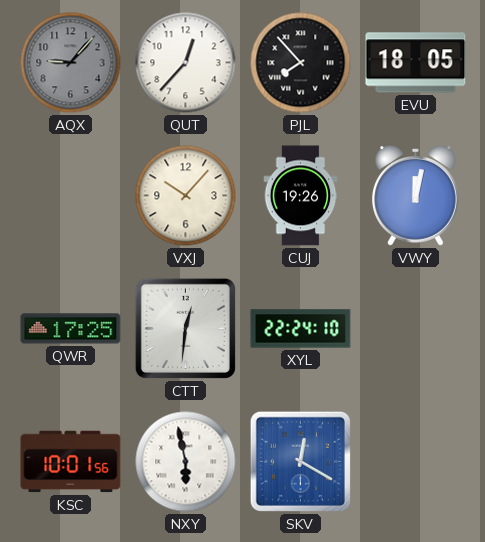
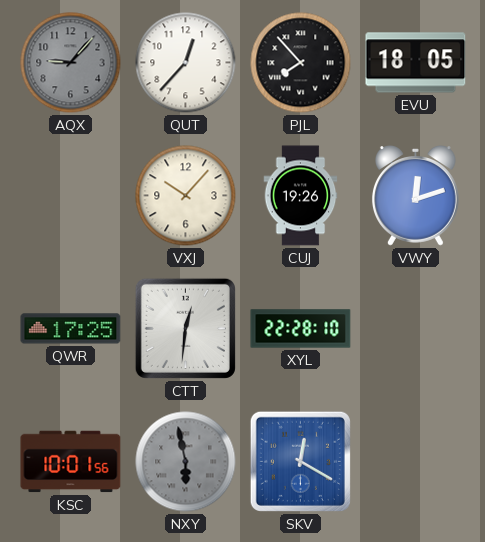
VWY: 12:02 -> 12:12 (415, 196)
XYL: 22:24 -> 22:28 (301, 329)
NXY dial: white -> grey (186, 462)
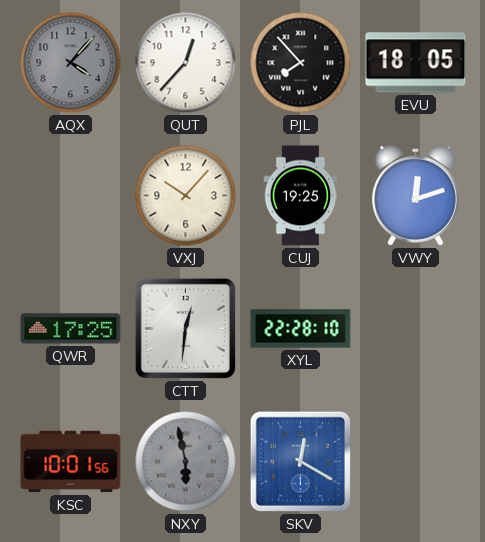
AQX: 9:07 -> 4:07 (71, 63)
CUJ: 19:26 -> 19:25 (301, 196)
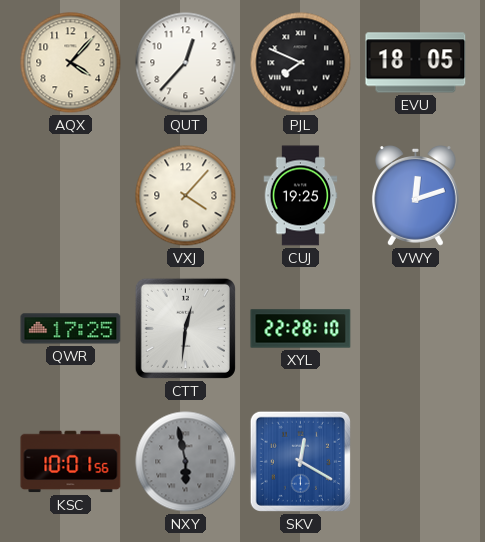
AQX dial: grey -> cream (71, 63)
PJL: 7:53 -> 7:49 (301, 63)
VXJ: 10:07 -> 4:07 (186, 196)
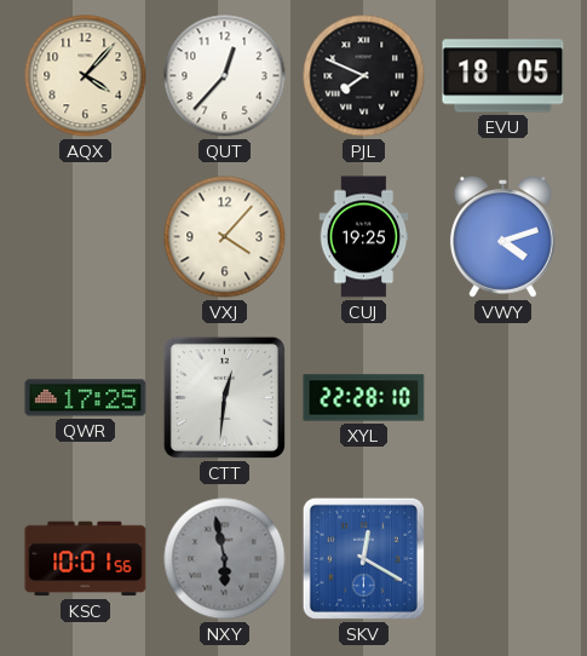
VWY: 12:12 -> 4:12 (502, 237)
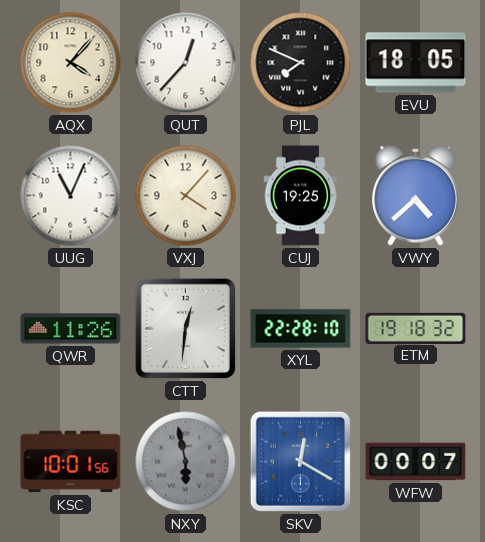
UUG: none -> 11:04 (71, 196)
VWY: 4:12 -> 4:38 (415, 196)
QWR: 17:25 -> 11:26 (71, 329)
ETM: none -> 19:18 (416, 328)
WFW: none -> 00:07 (416, 462)
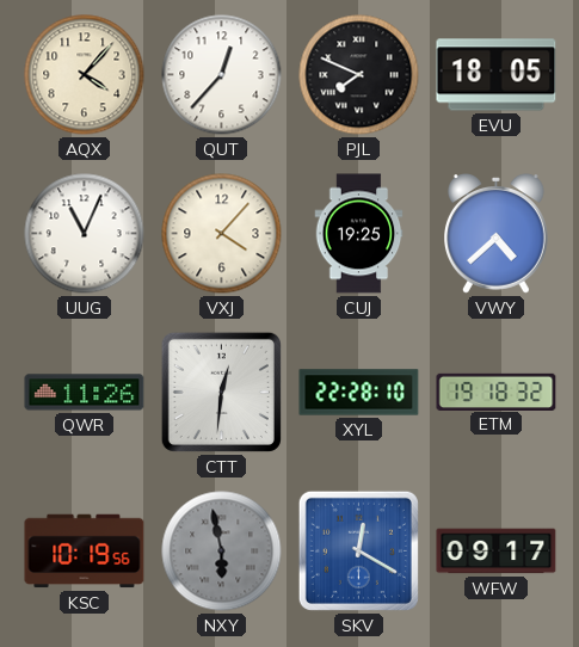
KSC: 10:01 -> 10:19 (85, 552)
WFW: 00:07 -> 09:17 (497, 552)
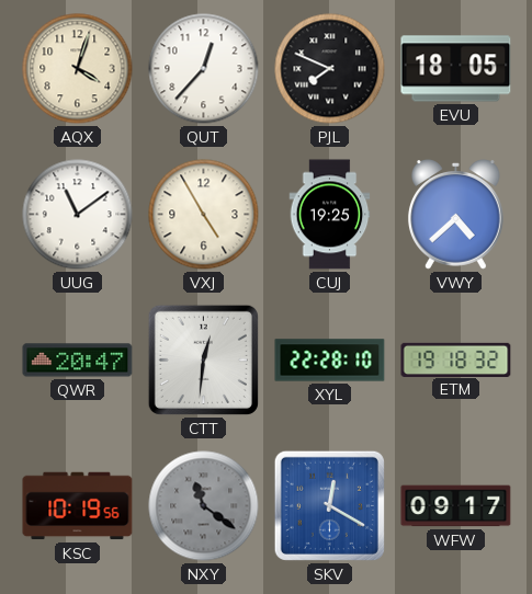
AQX: 4:07 -> 4:03 (78, 69)
UUG: 11:04 -> 11:09 (78, 215)
VXJ: 4:07 -> 4:55 (204, 215)
QWR: 11:26 -> 20:47 (78, 361)
NXY: 5:58 -> 11:21 (204, 506)
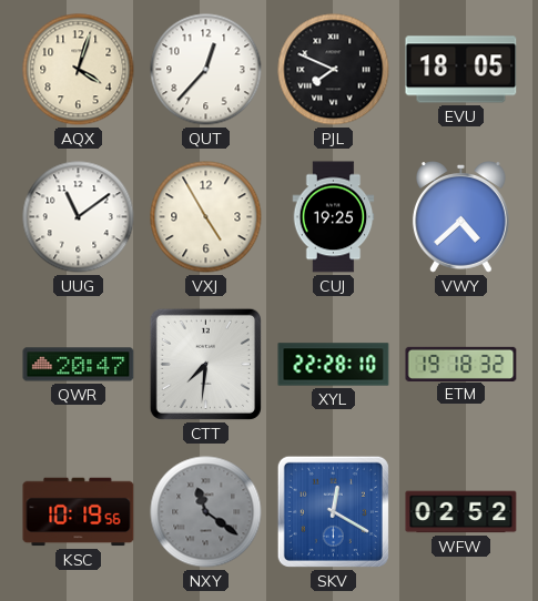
CTT: 12:31 -> 7:31 (205, 364)
WFW: 09:17 -> 02:52 (461, 512)
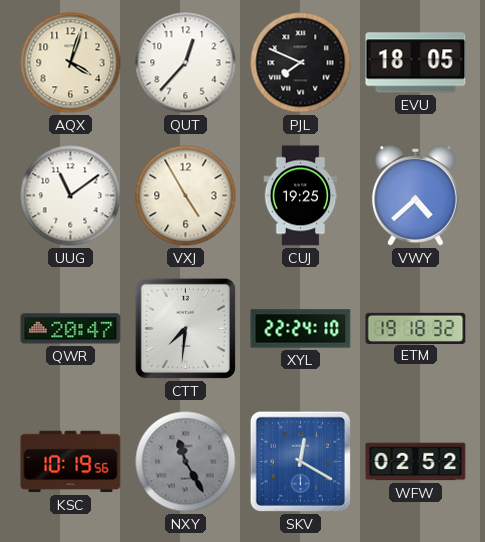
XYL: 22:28 -> 22:24 (301, 329)
NXY: 11:21 -> 11:25 (186, 462)
